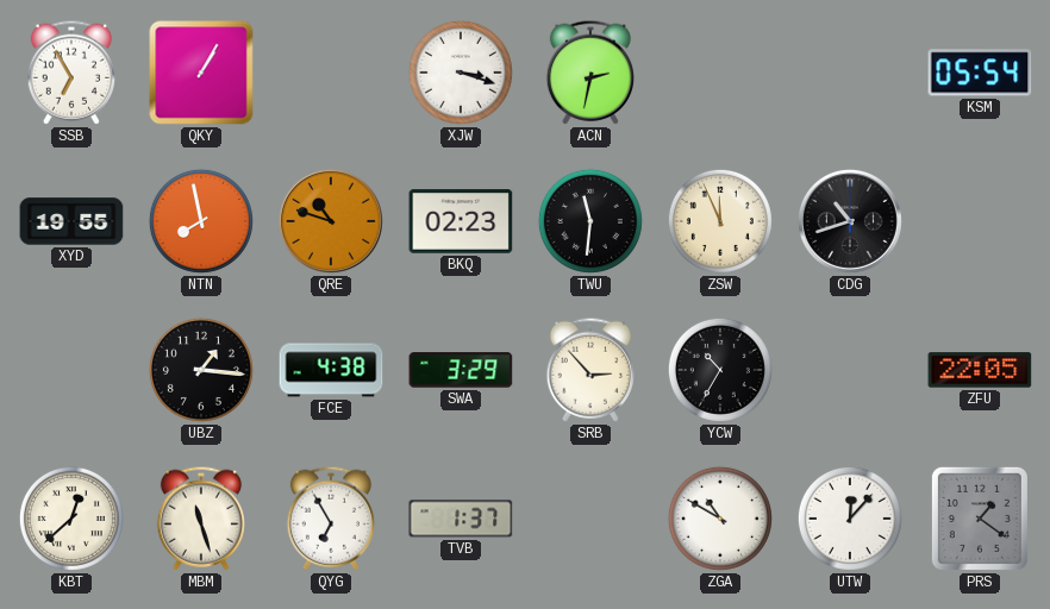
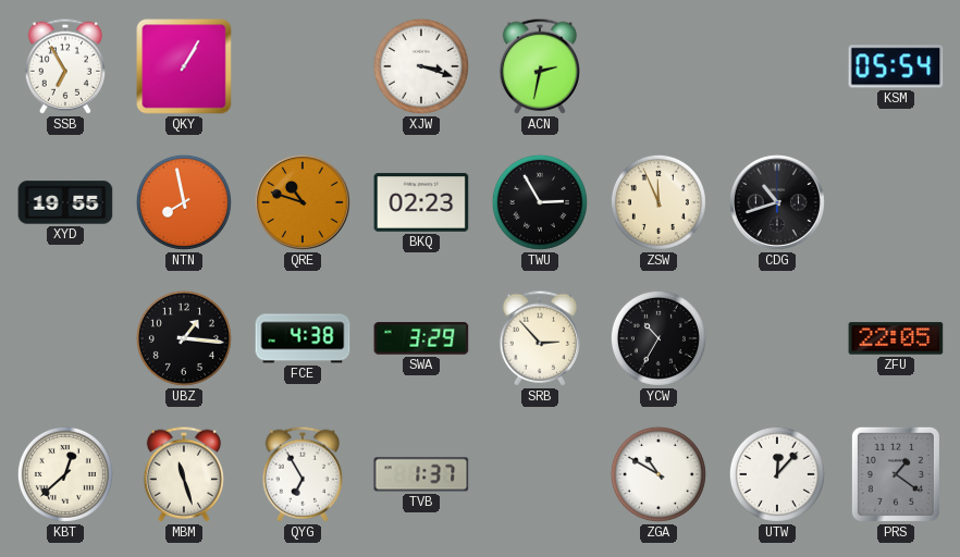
TWU: 11:31 -> 2:55 (540, 202)
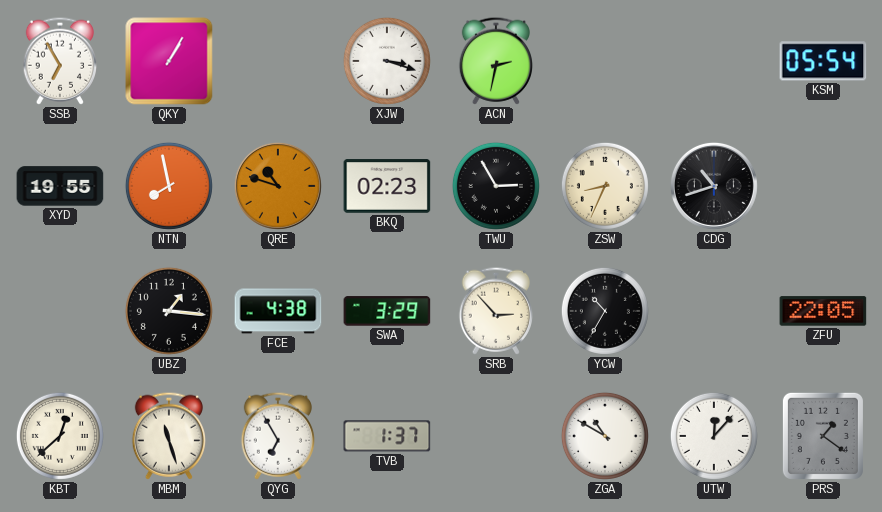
ZSW: 11:56 -> 8:34 (605, 186)
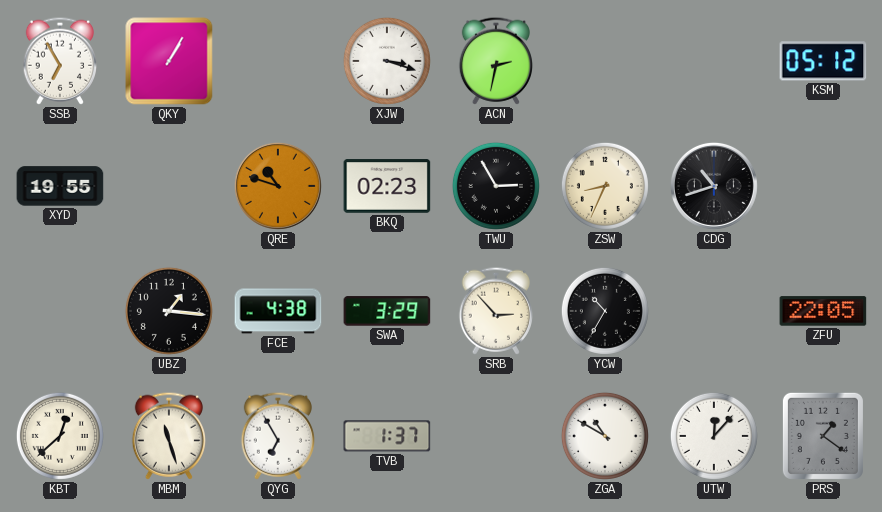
KSM: 05:54 -> 05:12 (823, 61)
NTN: 7:58 -> none (169, 186)
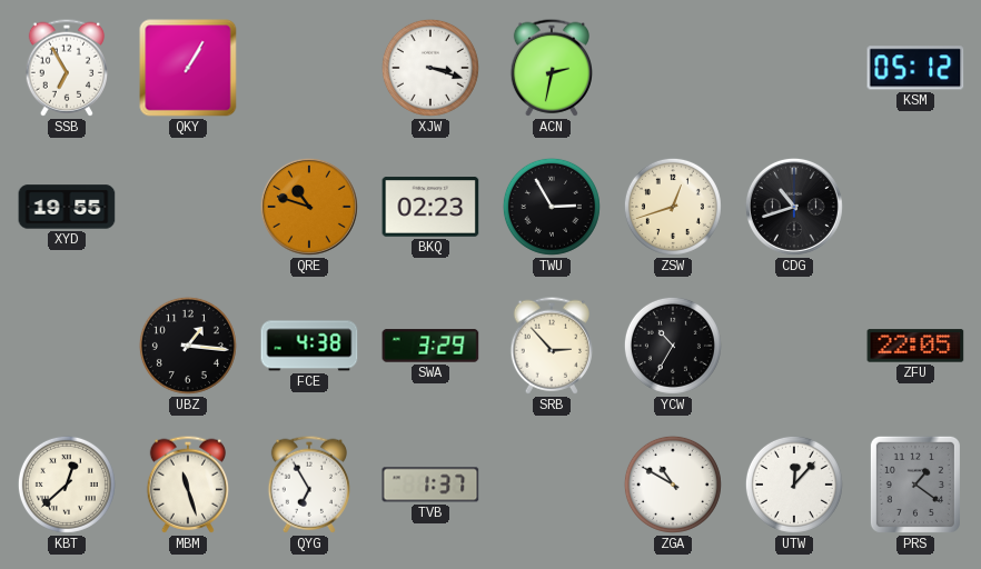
ZSW: 8:34 -> 12:42 (673, 207)
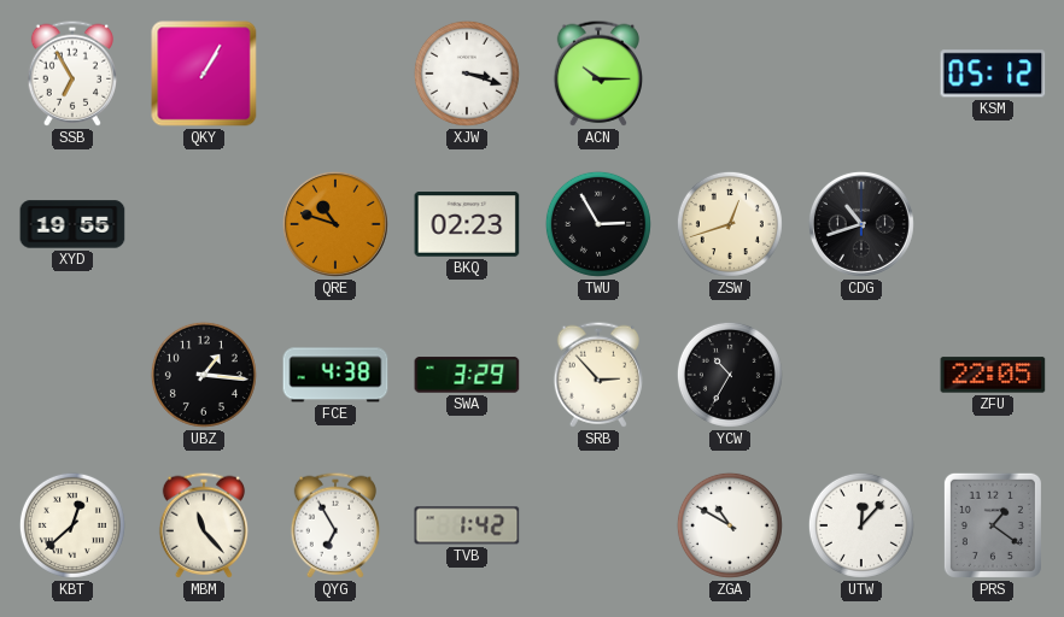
ACN: 2:32 -> 10:15 (597, 74)
MBM: 11:27 -> 11:23 (203, 525)
TVB: 1:37 -> 1:42 (467, 525)
